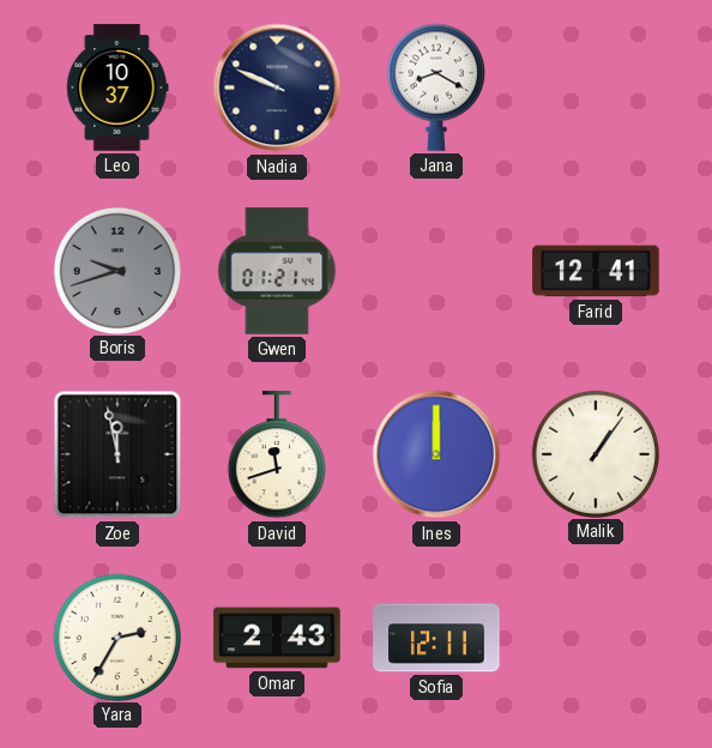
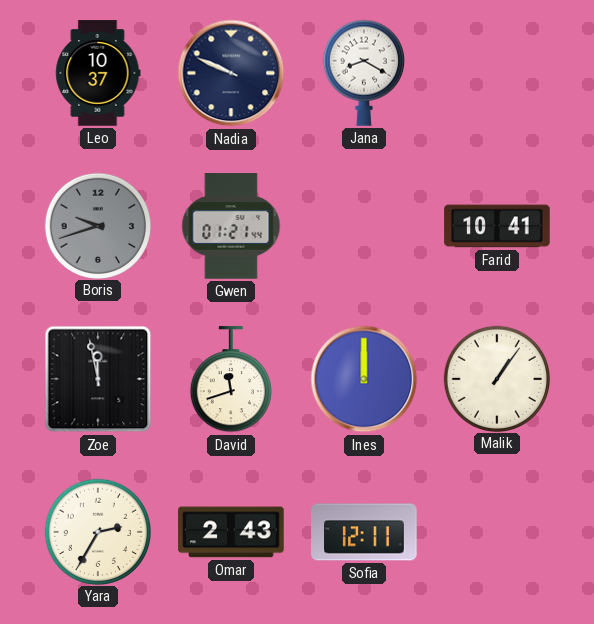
Farid: 12:41 -> 10:41 (497, 226)
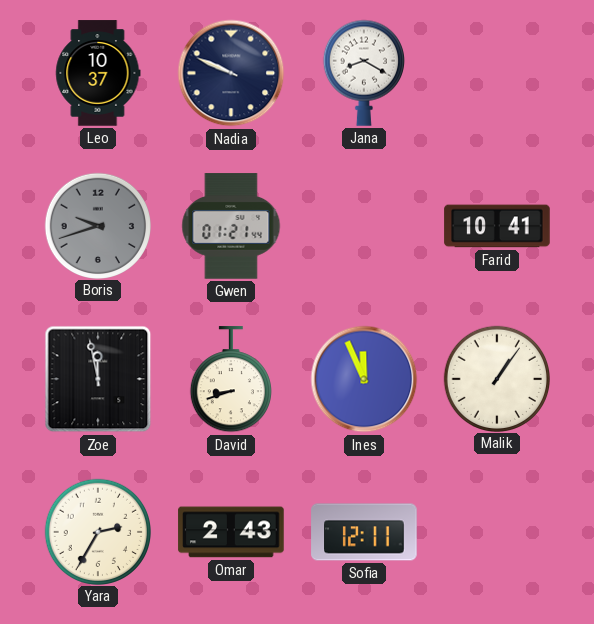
David: 11:42 -> 8:42 (231, 380)
Ines: 12:00 -> 11:56 (364, 379)
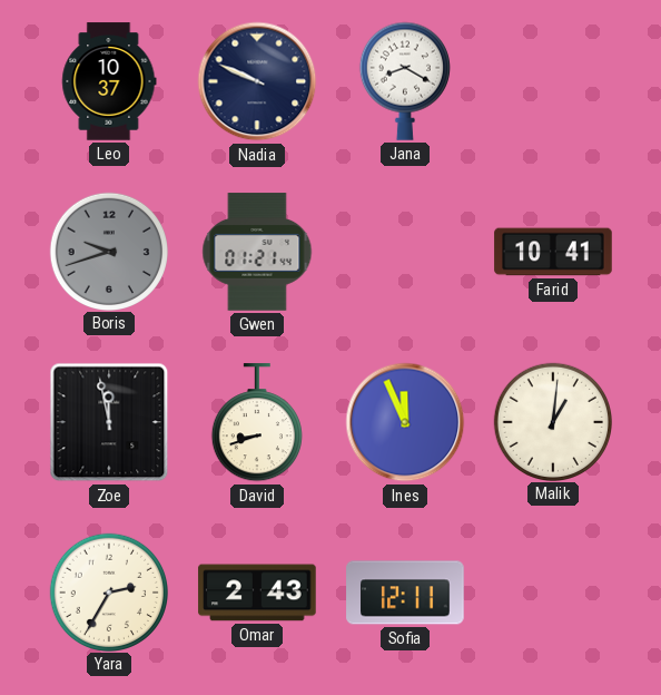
Malik: 1:06 -> 1:01 (552, 421)
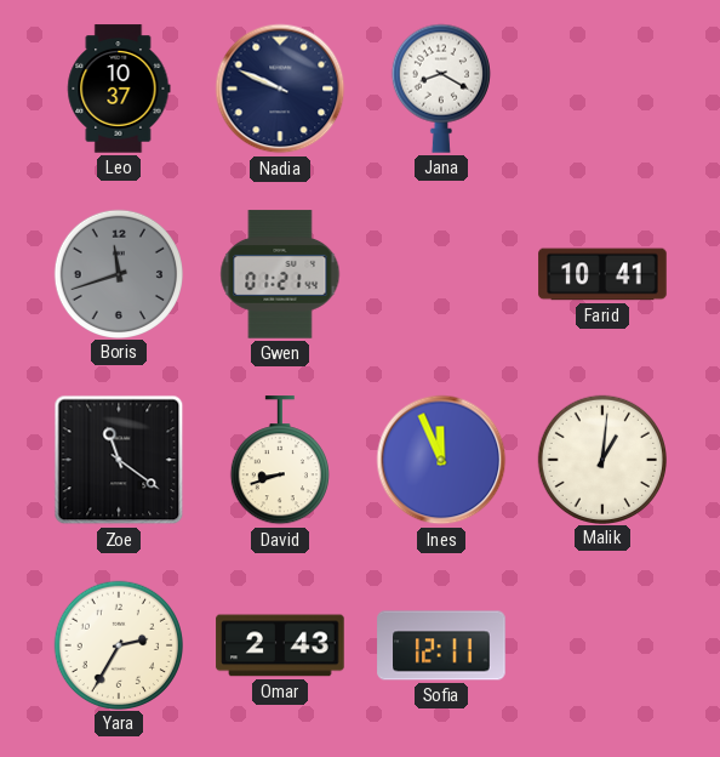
Boris: 9:42 -> 11:42 (118, 273)
Zoe: 11:58 -> 11:21 (119, 460)
